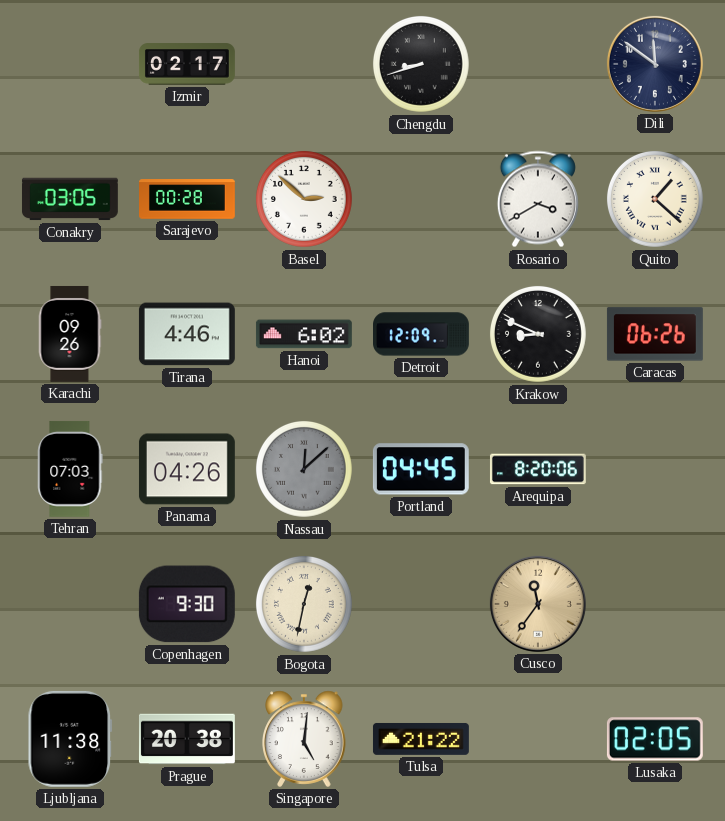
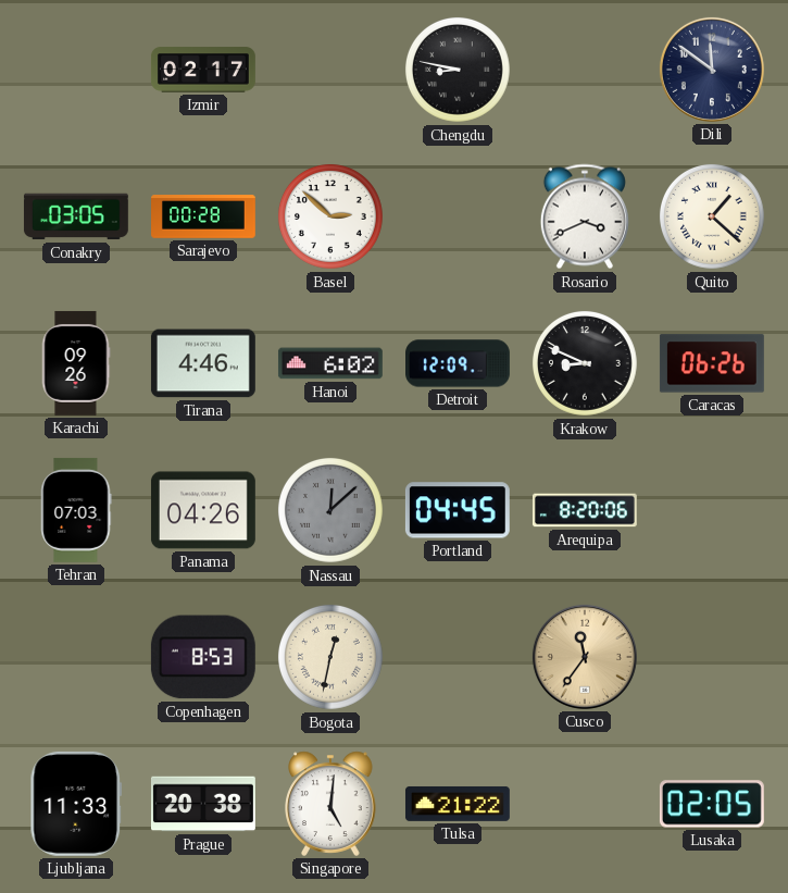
Chengdu: 8:42 -> 8:47 (458, 70)
Rosario: 3:40 -> 3:41 (585, 216)
Copenhagen: 9:30 -> 8:53 (203, 657)
Ljubljana: 11:38 -> 11:33 (76, 804)
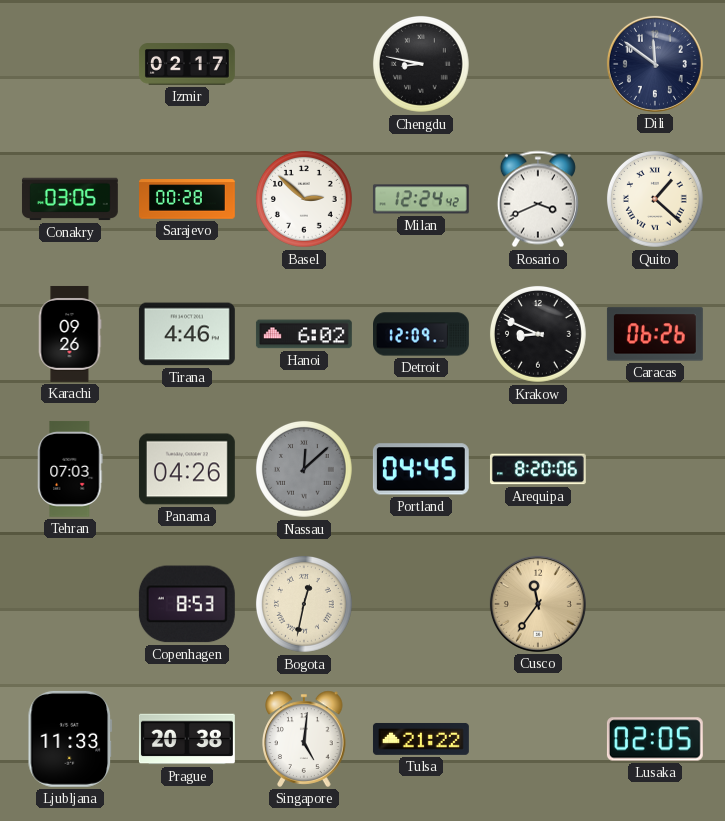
Milan: none -> 12:24 (421, 199)
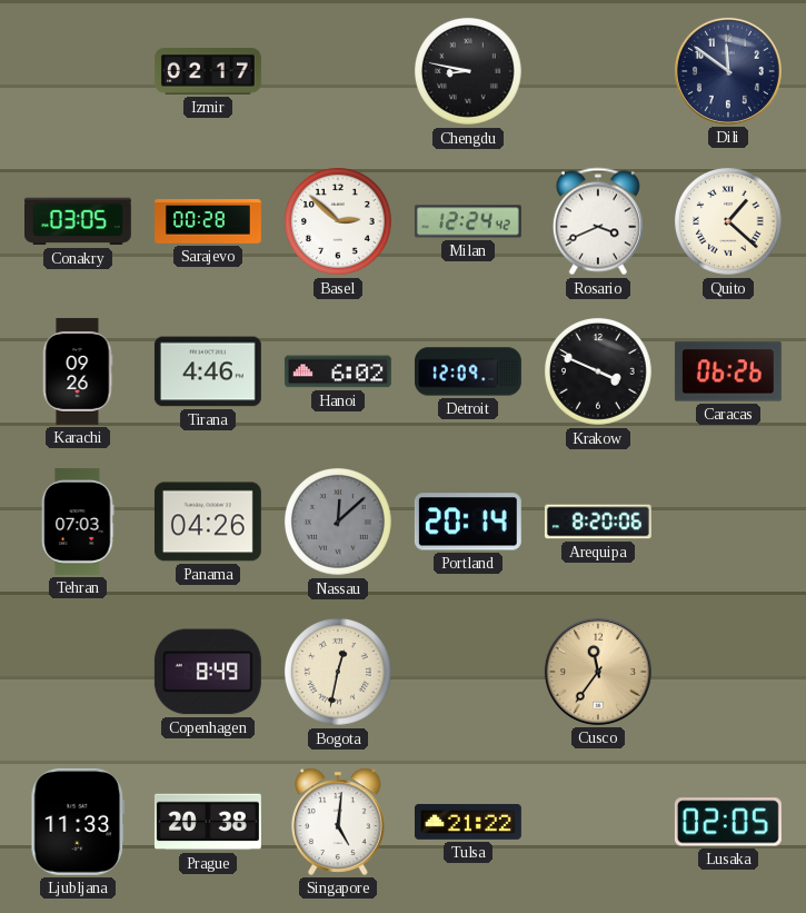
Krakow: 8:49 -> 3:49 (598, 371)
Portland: 04:45 -> 20:14 (468, 522)
Copenhagen: 8:53 -> 8:49 (208, 672)
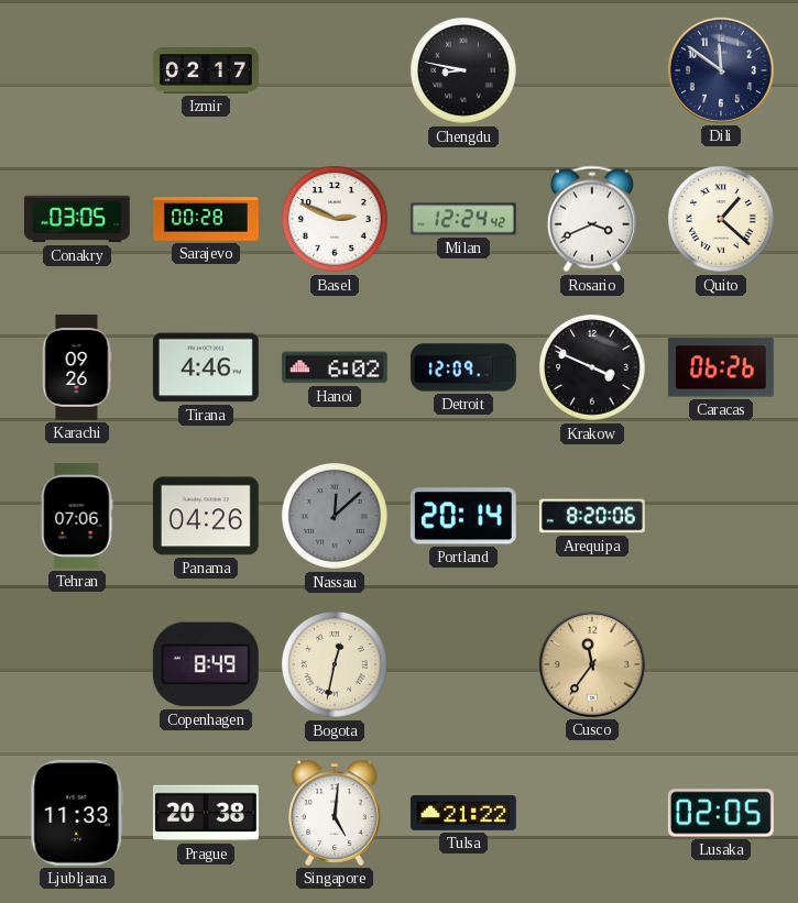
Basel: 2:52 -> 2:49 (335, 219)
Tehran: 07:03 -> 07:06 (77, 516)
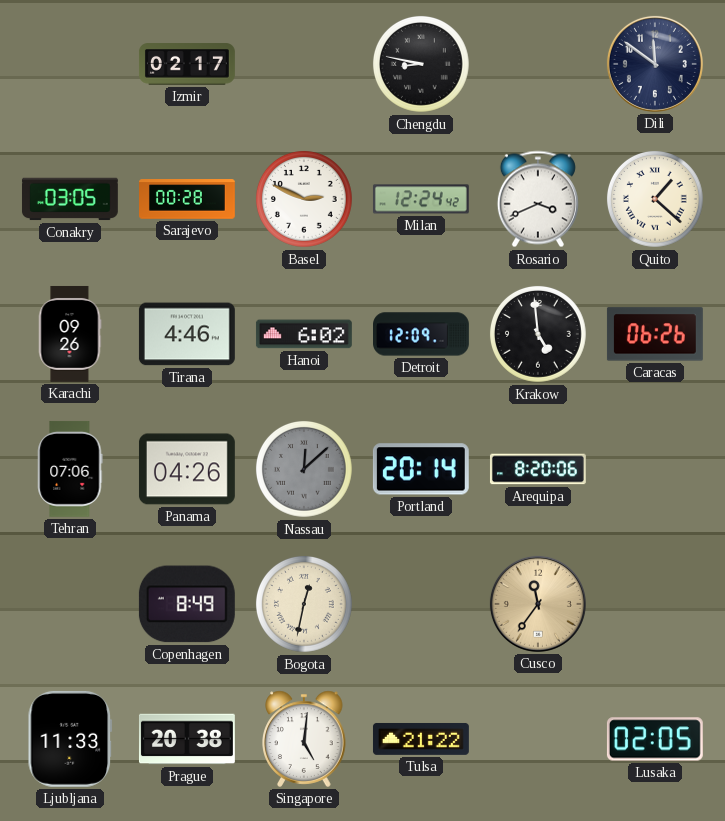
Krakow: 3:49 -> 4:59 (538, 334)
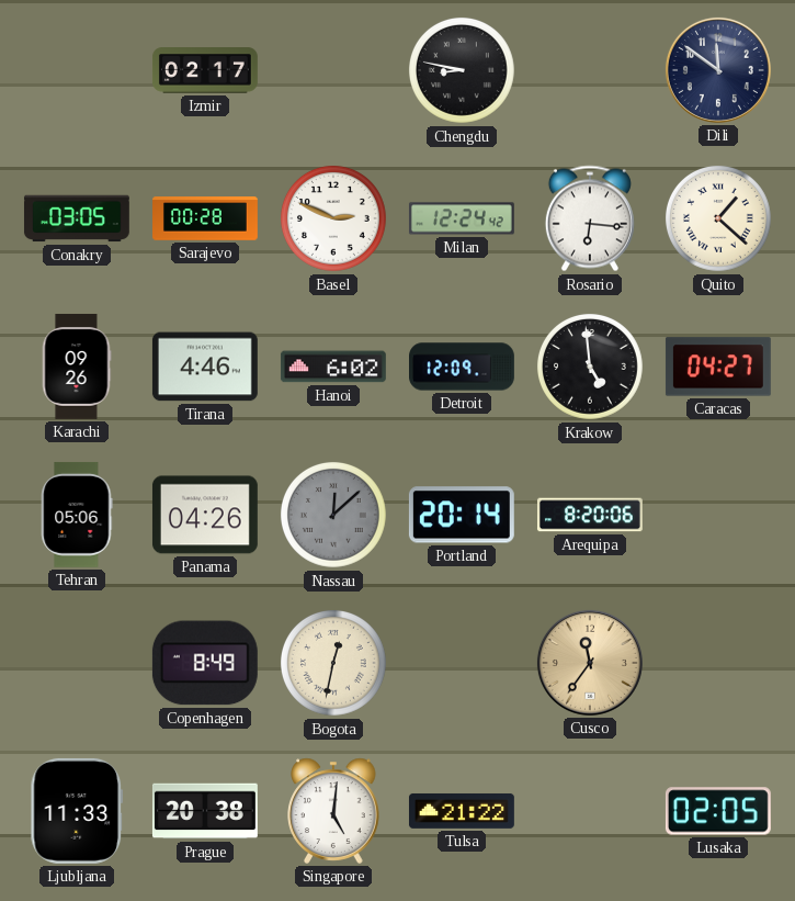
Rosario: 3:41 -> 6:16 (590, 218)
Caracas: 06:26 -> 04:27 (718, 367)
Tehran: 07:06 -> 05:06 (77, 515)
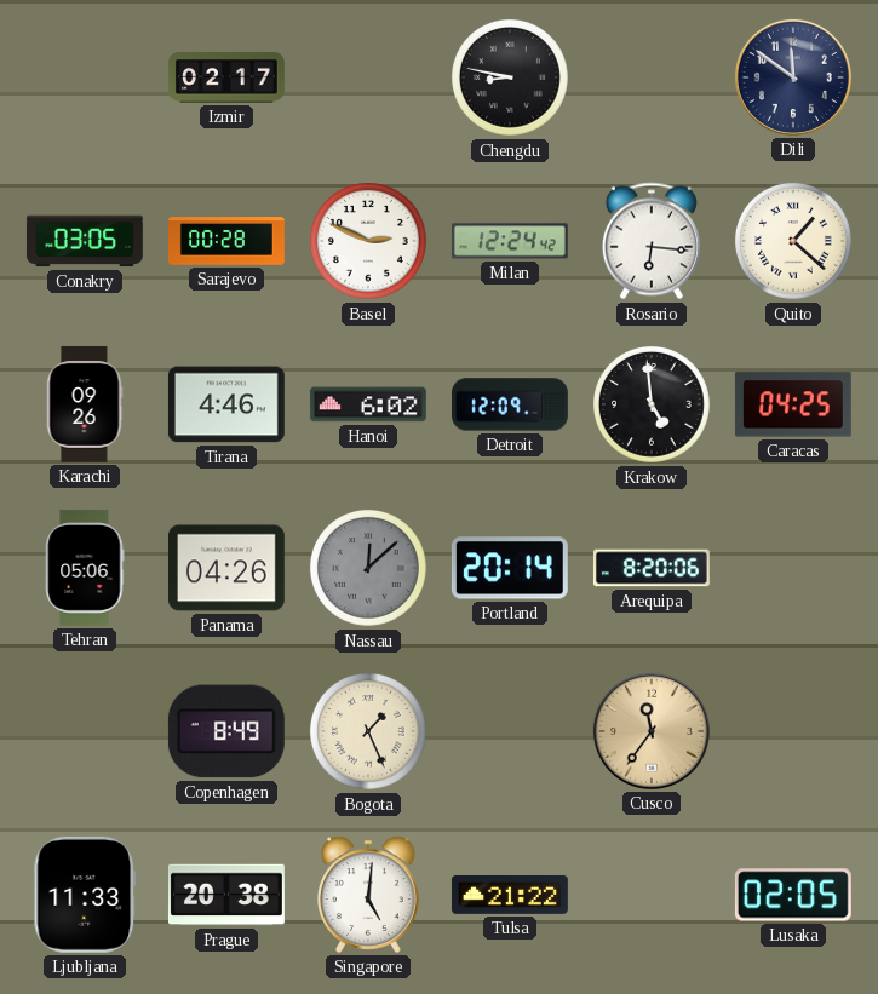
Caracas: 04:27 -> 04:25 (793, 404)
Bogota: 12:32 -> 1:26 (368, 731)
